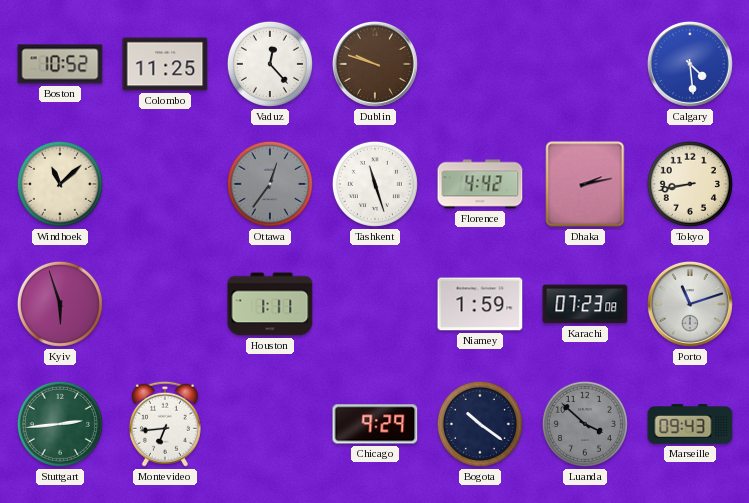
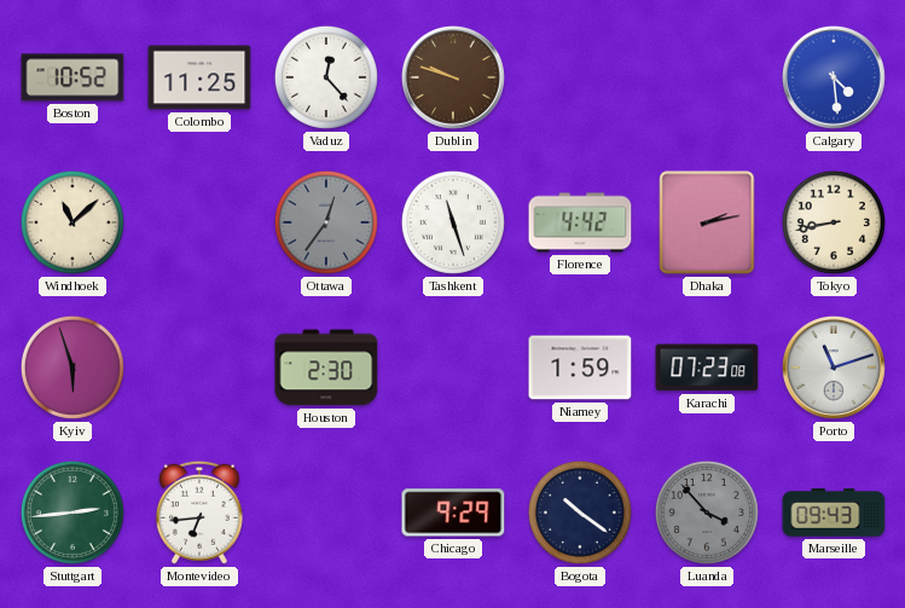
Houston: 1:11 -> 2:30 (326, 367)
Luanda: 3:52 -> 3:53 (707, 513)
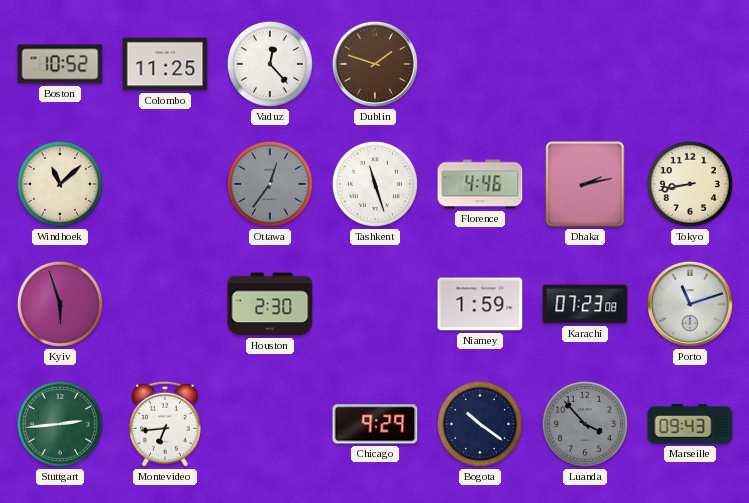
Dublin: 9:48 -> 1:48 (375, 64)
Calgary: 4:29 -> none (834, 77)
Florence: 4:42 -> 4:46 (480, 184)
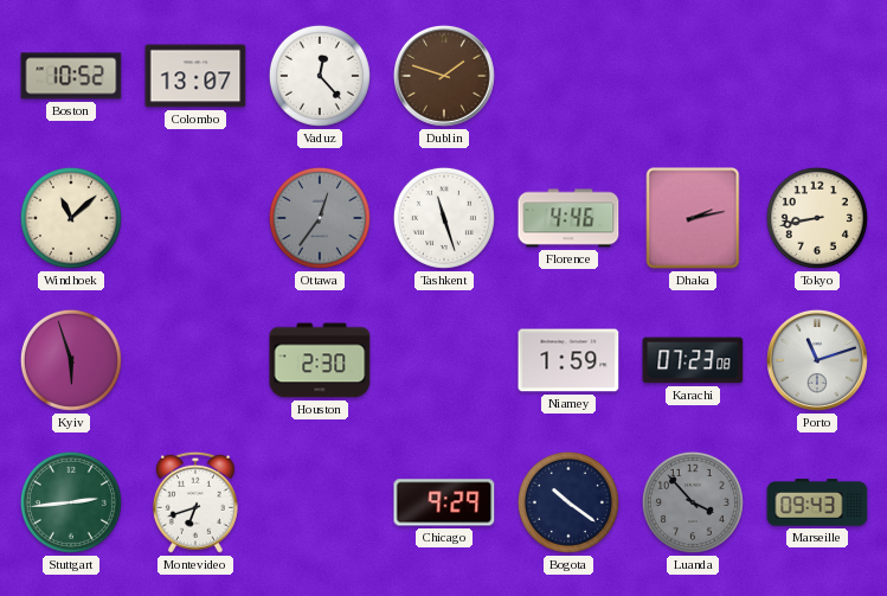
Colombo: 11:25 -> 13:07 (195, 76)
Montevideo: 6:44 -> 6:42 (195, 502)
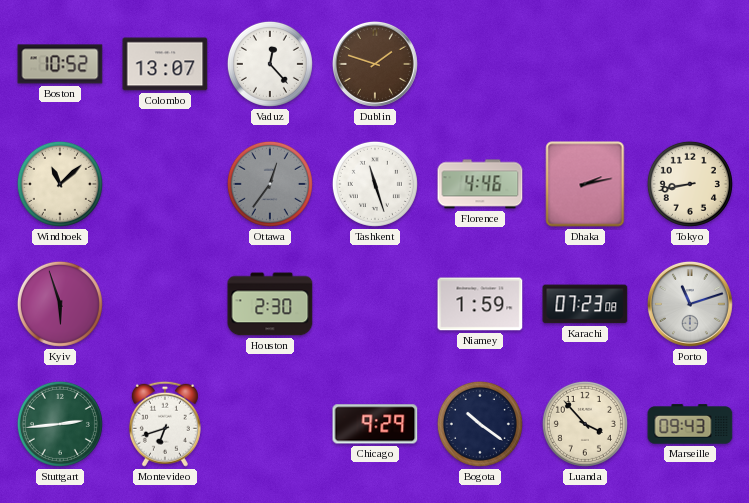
Luanda dial: grey -> cream (585, 424)
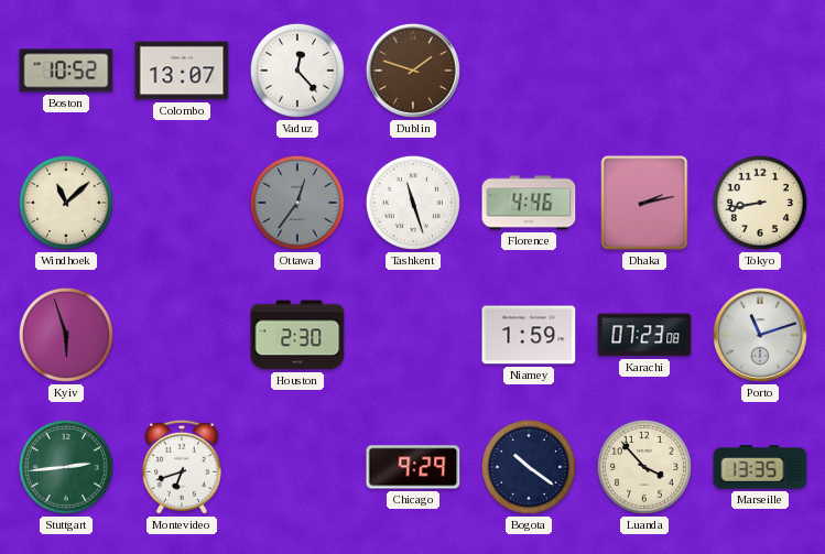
Marseille: 09:43 -> 13:35 (760, 467)
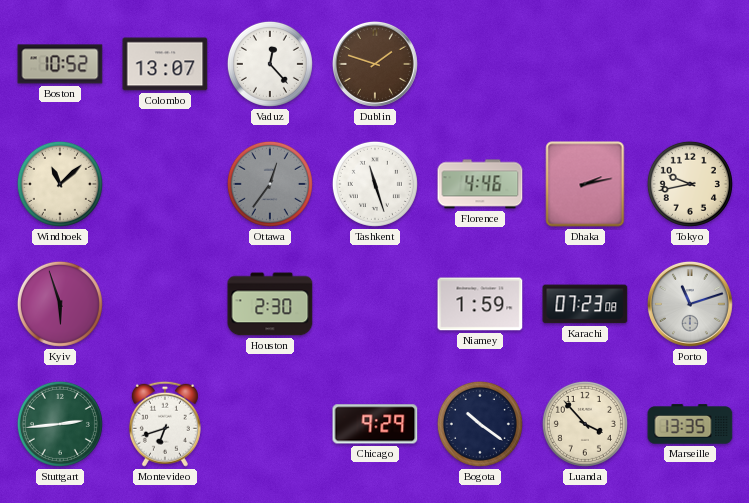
Tokyo: 8:43 -> 9:43 (690, 184)
